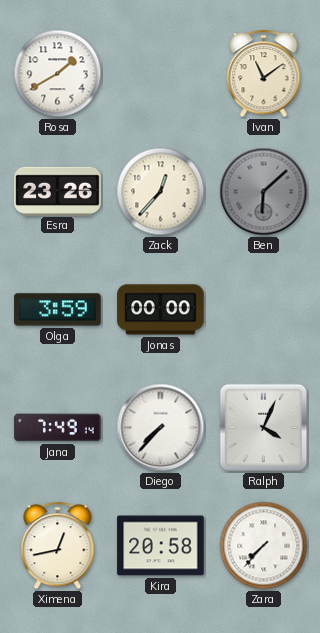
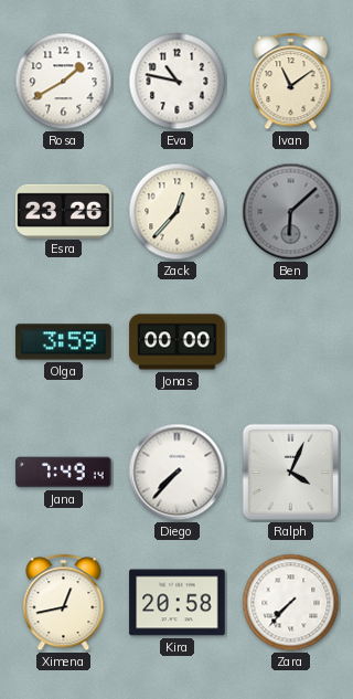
Eva: none -> 10:47 (178, 82)
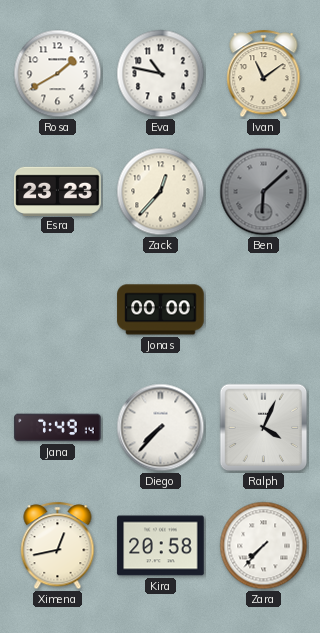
Esra: 23:26 -> 23:23 (58, 191)
Olga: 3:59 -> none (64, 342)
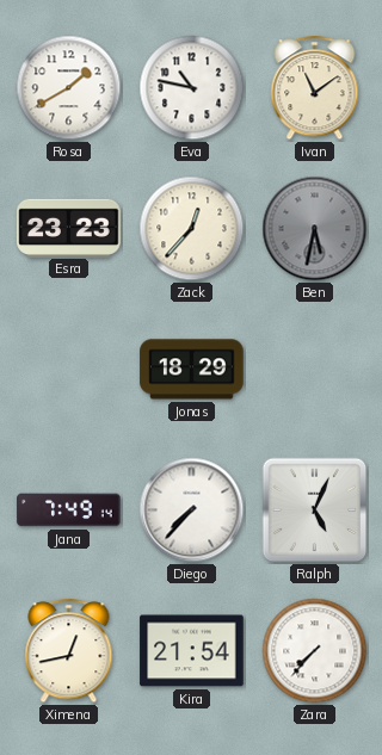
Ben: 6:08 -> 5:32 (315, 229)
Jonas: 00:00 -> 18:29 (192, 370)
Ralph: 4:04 -> 5:04 (315, 510)
Kira: 20:58 -> 21:54 (192, 651)
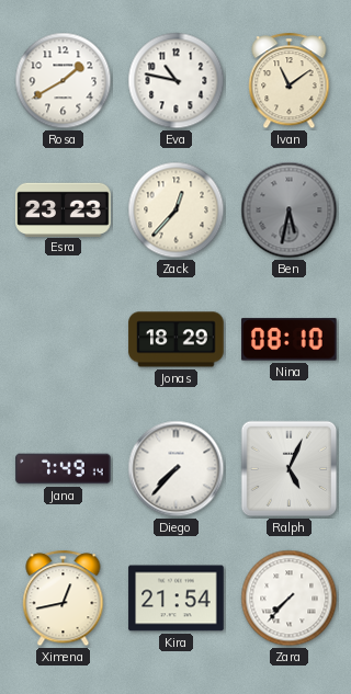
Nina: none -> 08:10 (290, 340)
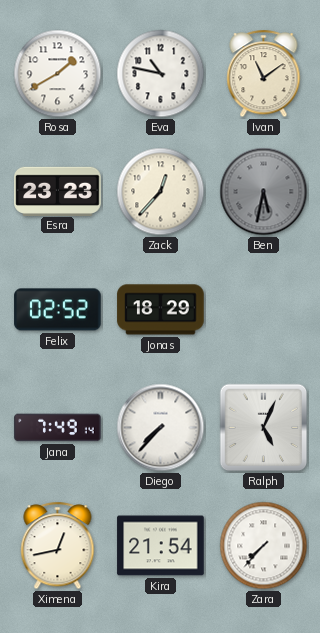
Felix: none -> 02:52 (58, 310)
Nina: 08:10 -> none (290, 340)
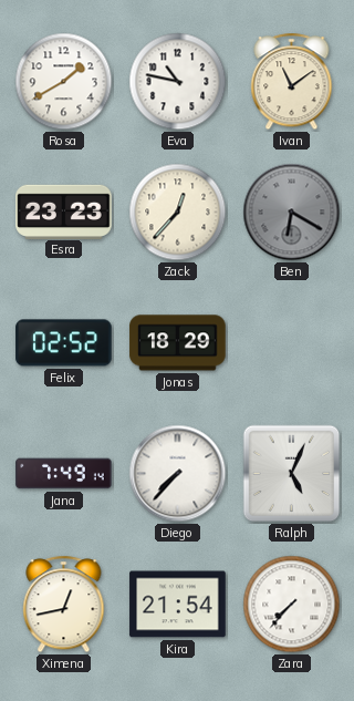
Ben: 5:32 -> 6:20 (292, 213)
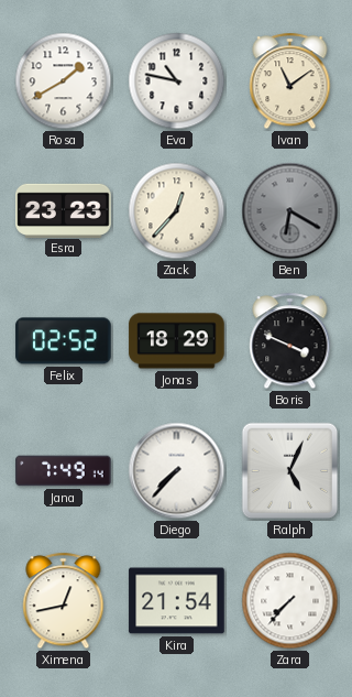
Boris: none -> 3:49 (290, 341)
